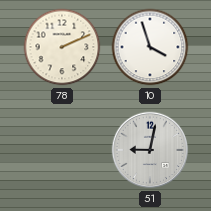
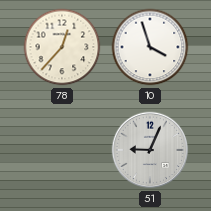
78: 2:11 -> 12:37 (62, 47)
51: 9:02 -> 9:04 (150, 150)
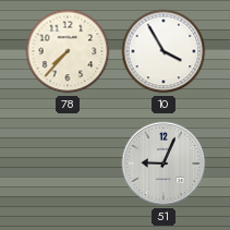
78: 12:37 -> 7:37 (68, 51)
10: 3:57 -> 3:55 (164, 51)
